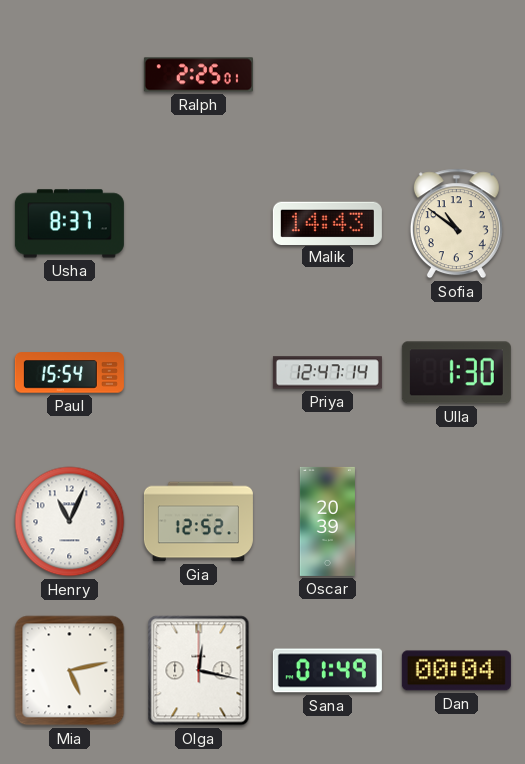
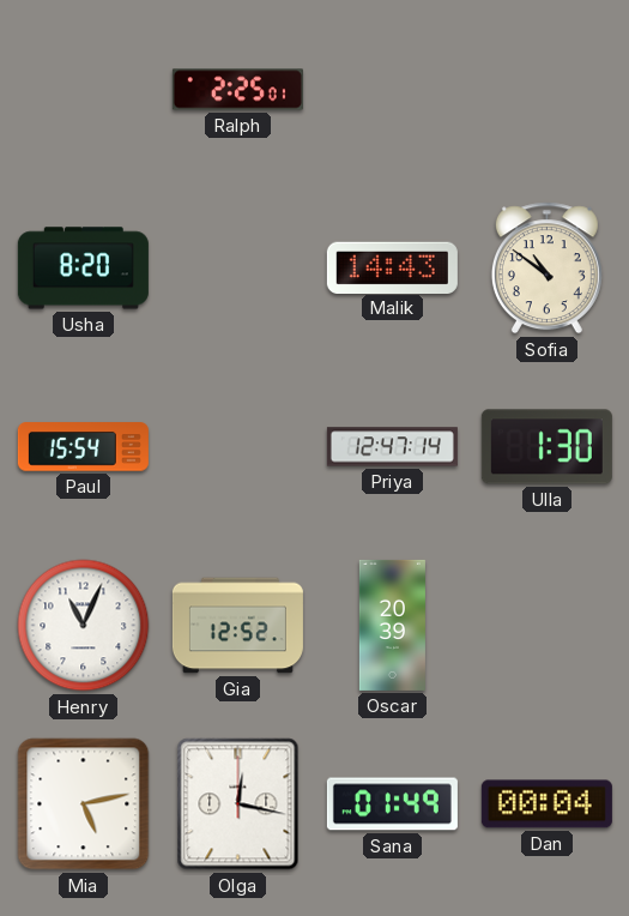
Usha: 8:37 -> 8:20 (83, 269)
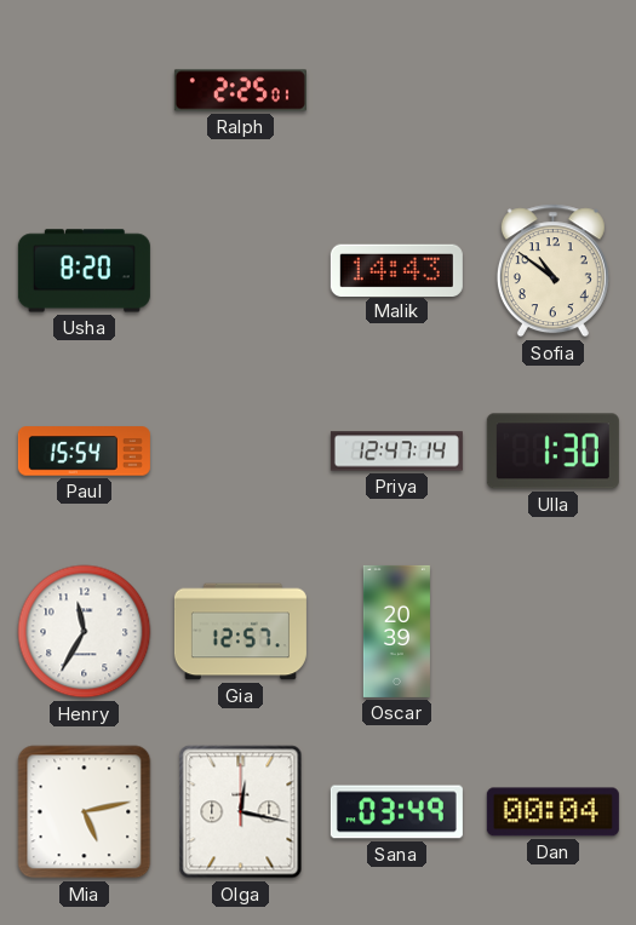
Henry: 11:04 -> 11:35 (85, 632)
Gia: 12:52 -> 12:57 (240, 632)
Sana: 01:49 -> 03:49 (396, 812)
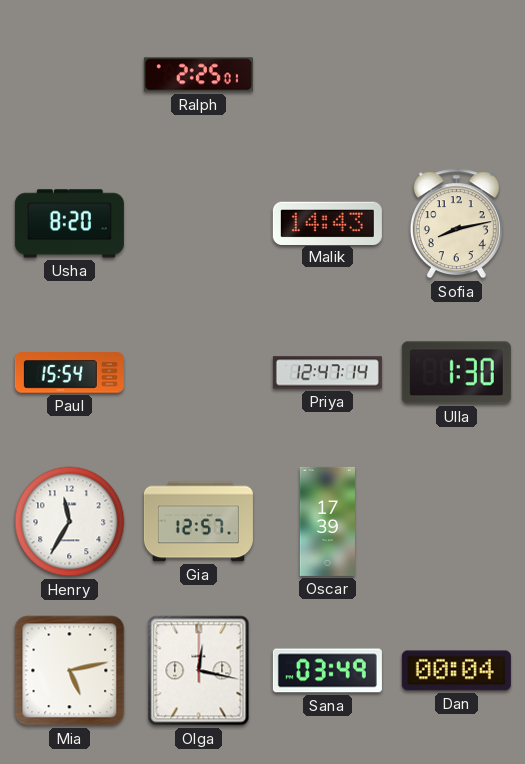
Sofia: 10:51 -> 8:13 (456, 224)
Oscar: 20:39 -> 17:39 (327, 521)
